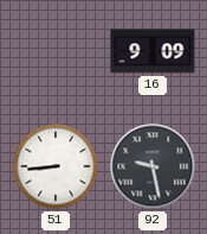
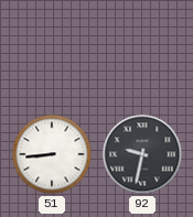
16: 9:09 -> none (153, 51)
92: 9:28 -> 9:32 (142, 154)
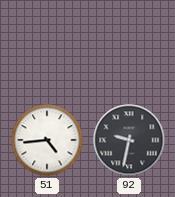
51: 8:44 -> 4:44 (47, 140)
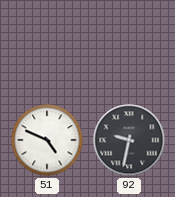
51: 4:44 -> 4:49 (47, 140)
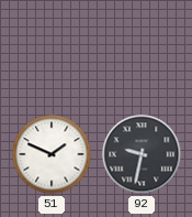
51: 4:49 -> 1:49 (52, 154)
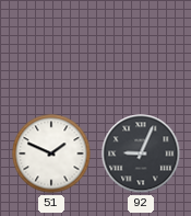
92: 9:32 -> 9:04 (141, 154)
